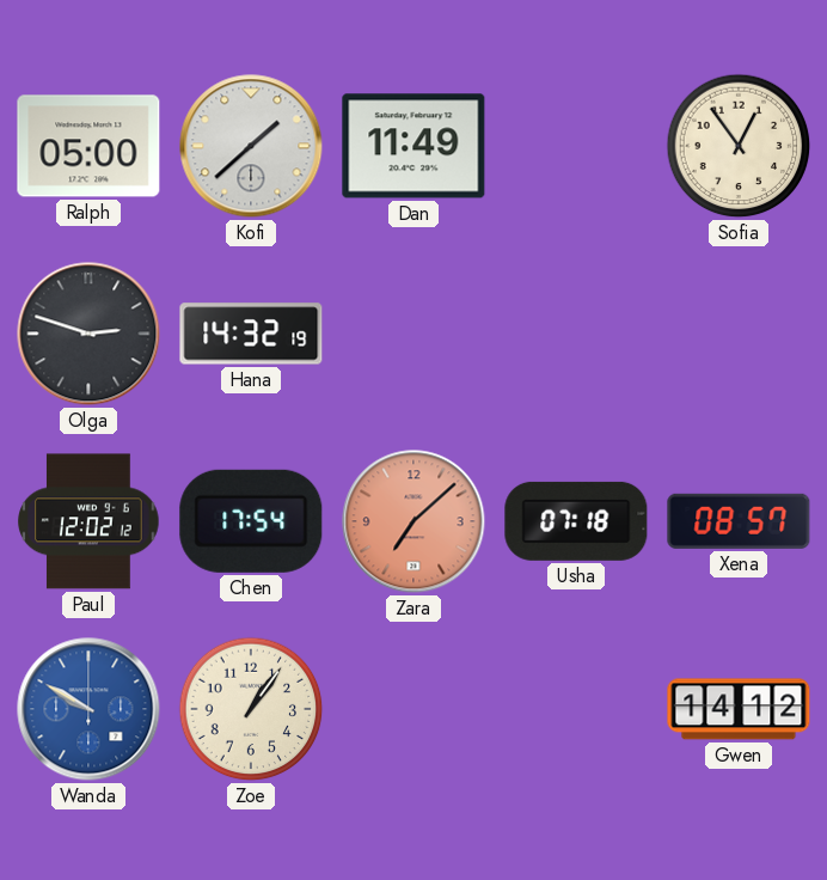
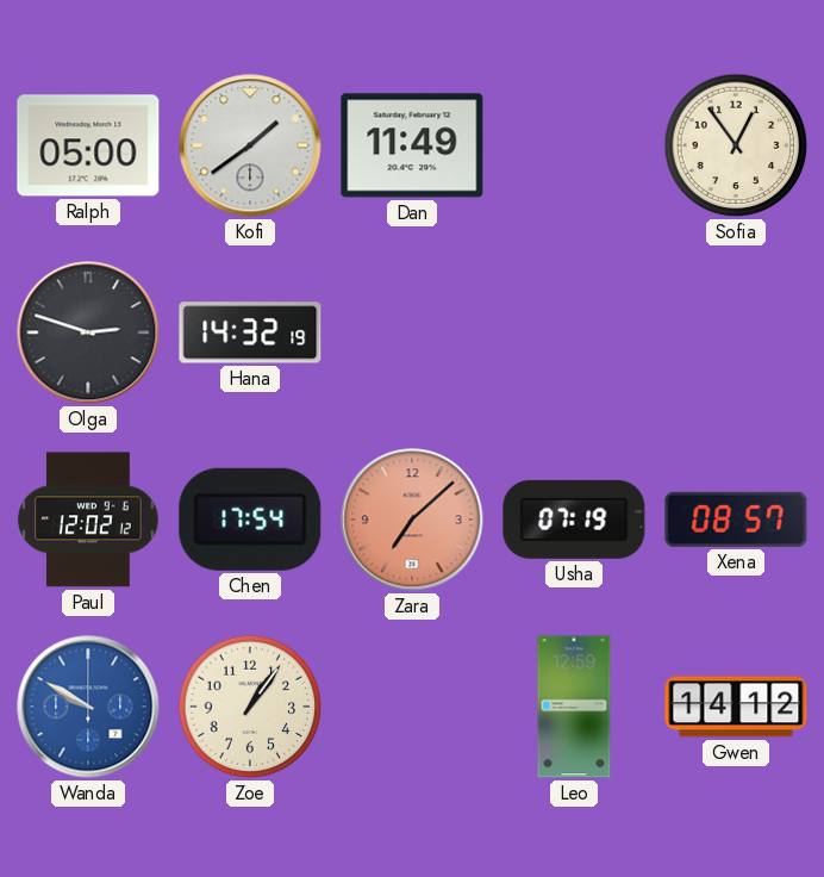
Kofi: 1:38 -> 1:39 (250, 145)
Usha: 07:18 -> 07:19 (574, 520)
Leo: none -> 12:59 (574, 707)
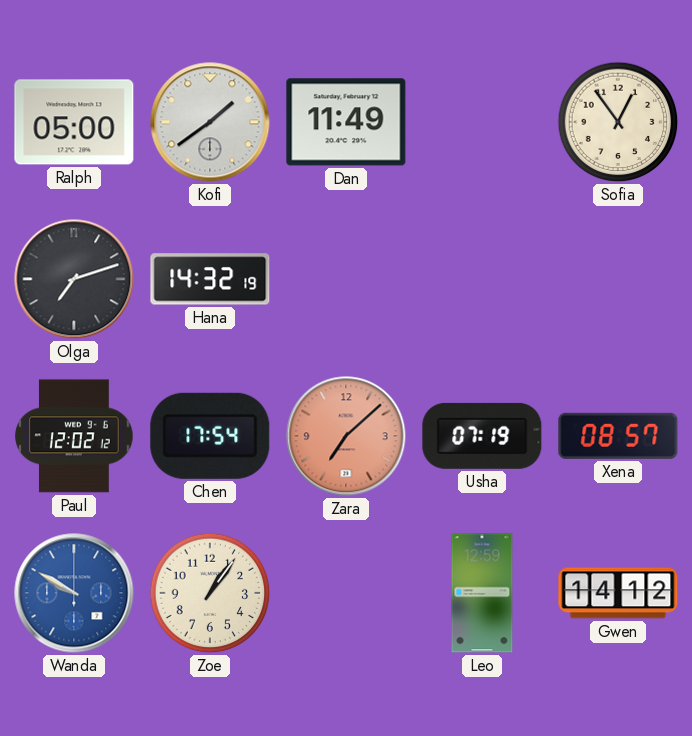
Olga: 2:48 -> 7:12 (74, 279)
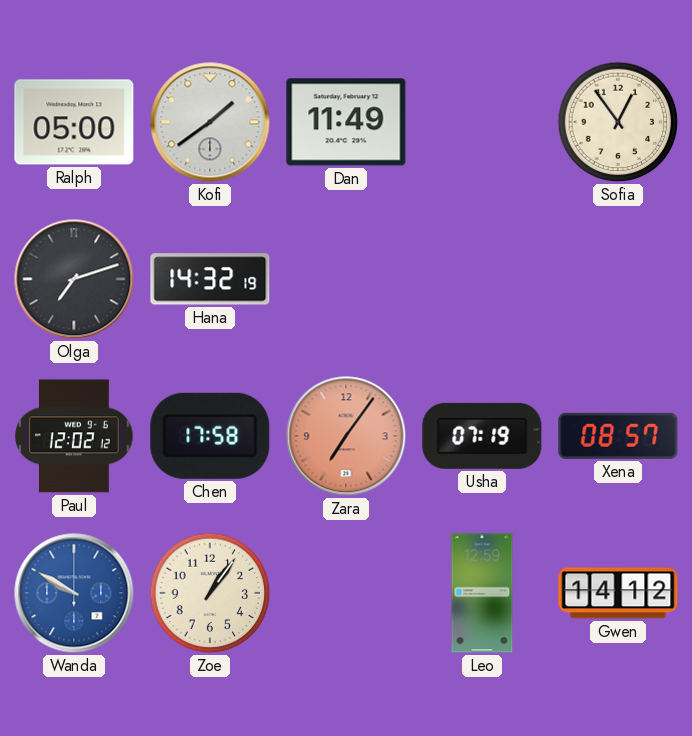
Chen: 17:54 -> 17:58 (210, 436)
Zara: 7:08 -> 7:06 (346, 436)
